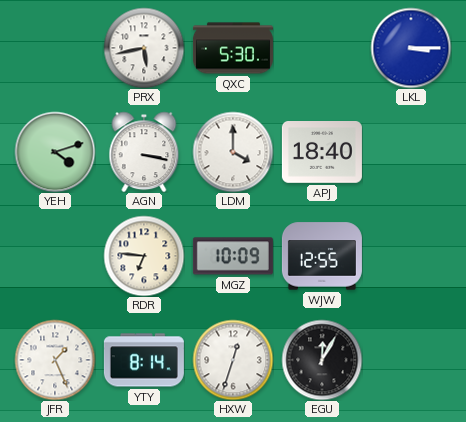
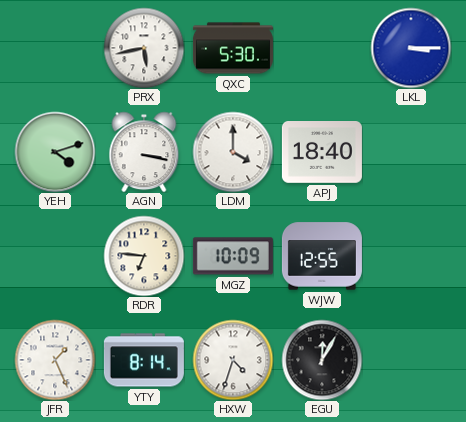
HXW: 12:33 -> 4:33 (233, 360)
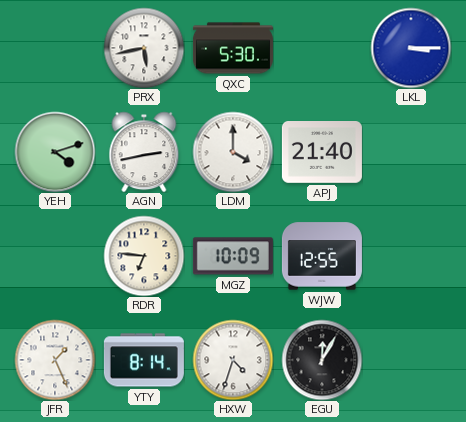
AGN: 3:17 -> 2:43 (144, 152)
APJ: 18:40 -> 21:40 (322, 153)
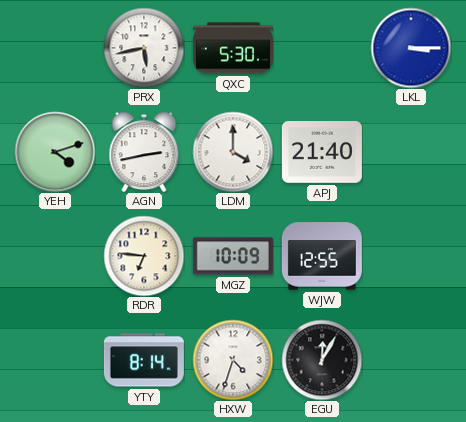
JFR: 1:26 -> none (55, 360)
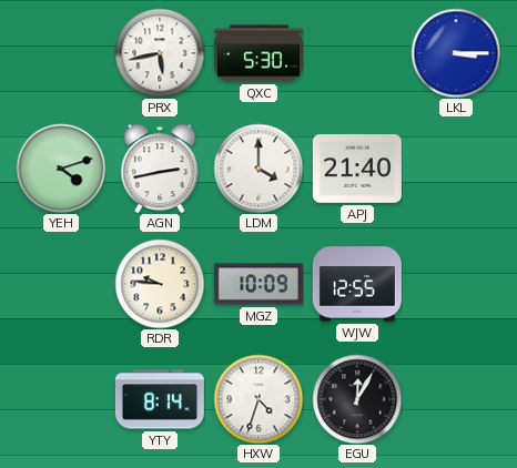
RDR: 6:46 -> 9:46 (160, 284)
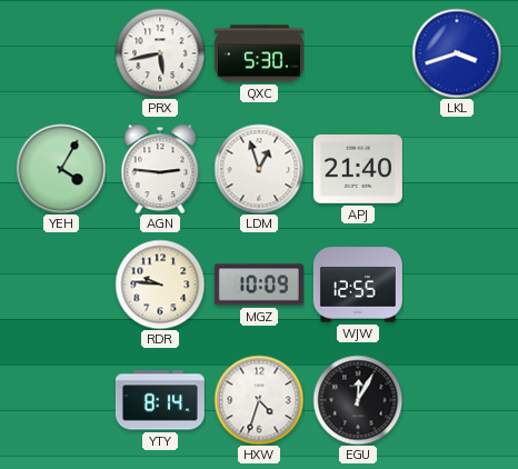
LKL: 3:15 -> 3:42 (457, 53)
YEH: 4:12 -> 4:05 (61, 169)
AGN: 2:43 -> 2:46 (160, 169)
LDM: 4:00 -> 12:57 (259, 169)
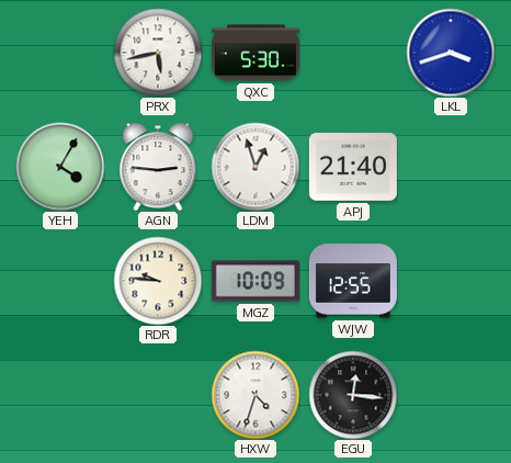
YTY: 8:14 -> none (160, 400)
EGU: 12:05 -> 12:16 (353, 395)
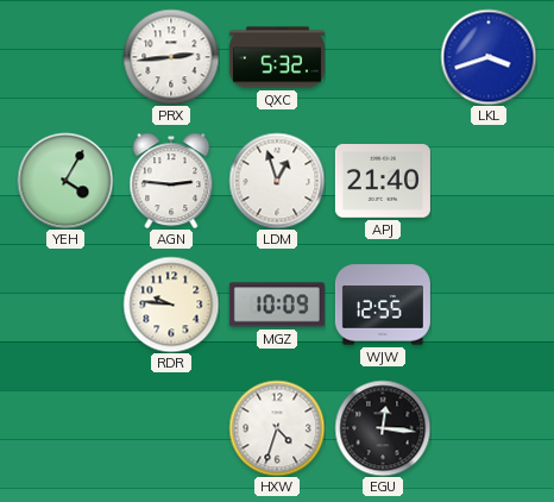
PRX: 5:43 -> 2:44 (171, 57)
QXC: 5:30 -> 5:32 (277, 57)
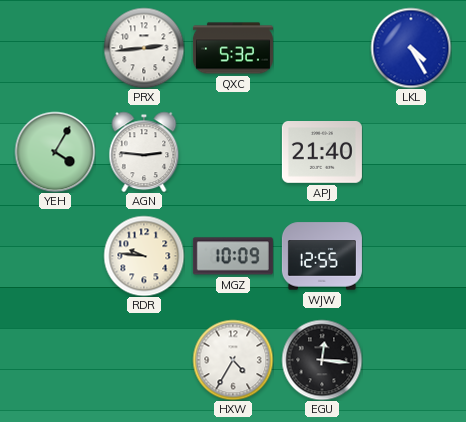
LKL: 3:42 -> 4:25 (411, 48)
LDM: 12:57 -> none (277, 181)
HXW: 4:33 -> 4:35 (233, 360)
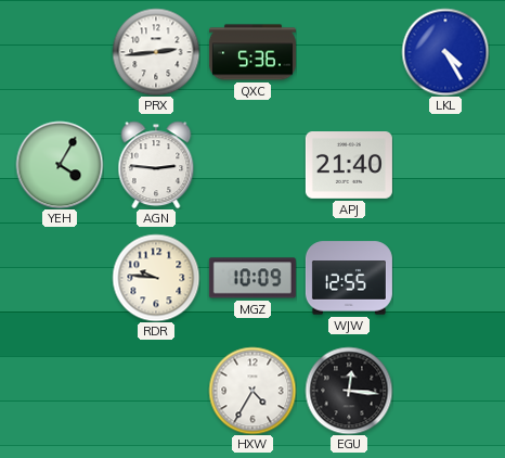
QXC: 5:32 -> 5:36 (252, 52)
